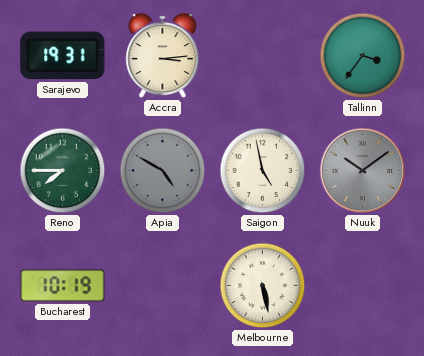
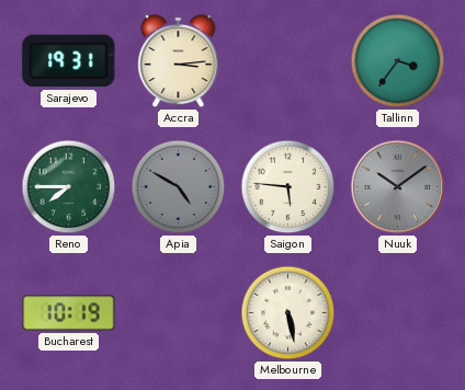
Saigon: 4:58 -> 5:46 (288, 187)
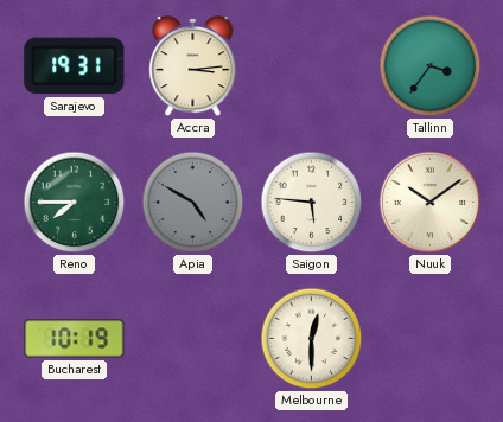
Nuuk dial: grey -> cream (431, 203)
Melbourne: 5:28 -> 12:30 (312, 339)
